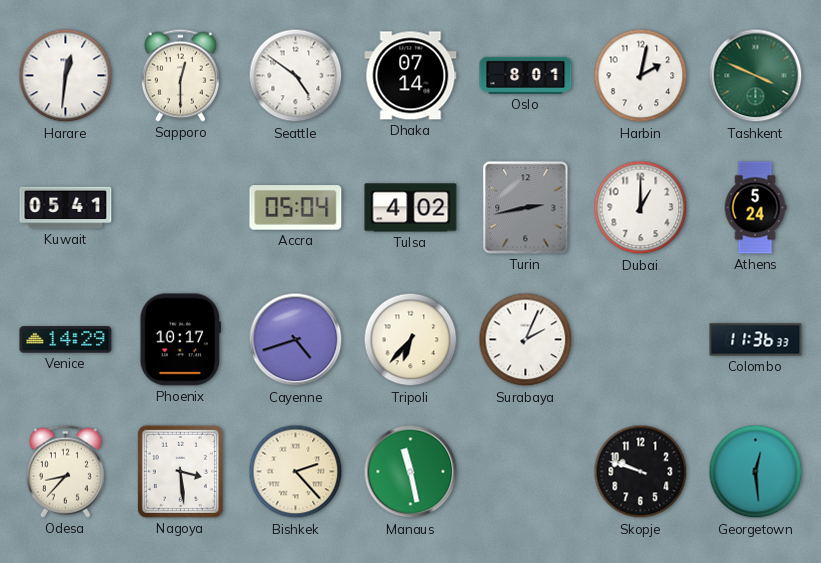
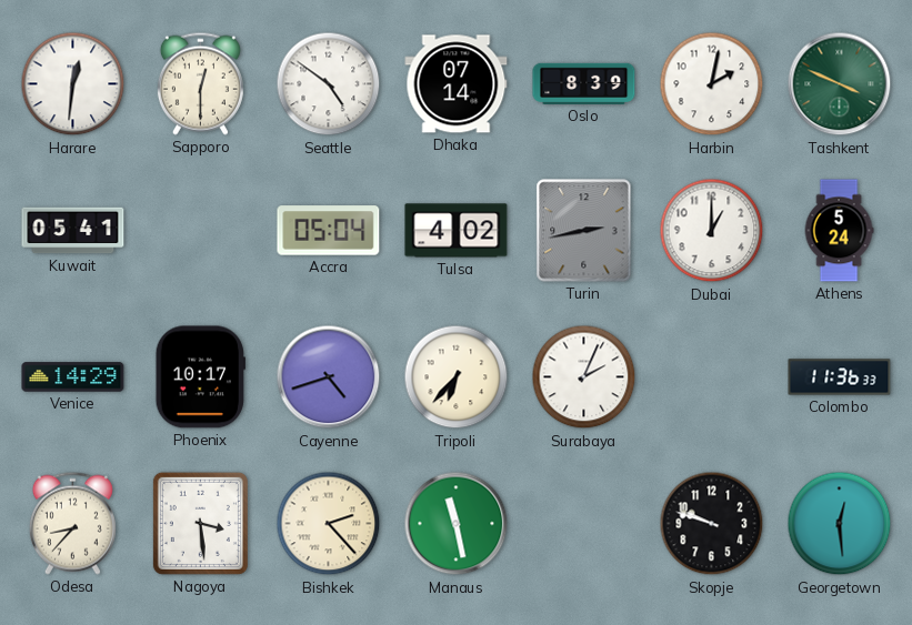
Oslo: 8:01 -> 8:39 (584, 83)
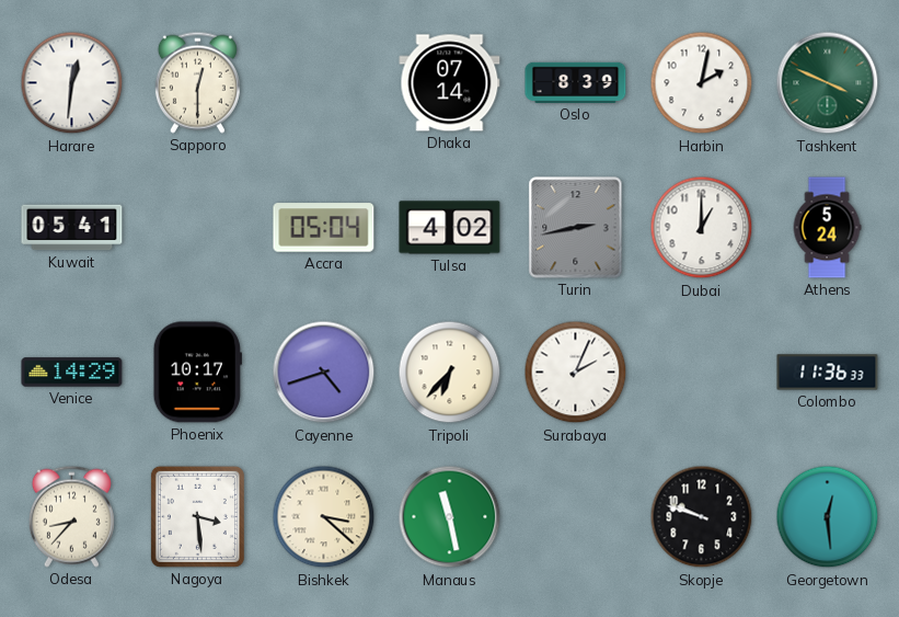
Seattle: 4:51 -> none (329, 84)
Bishkek: 2:23 -> 3:22 (324, 517)
